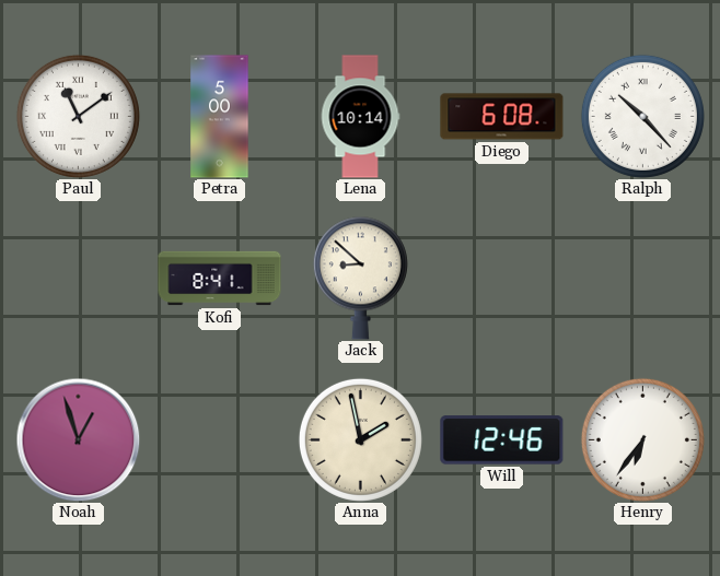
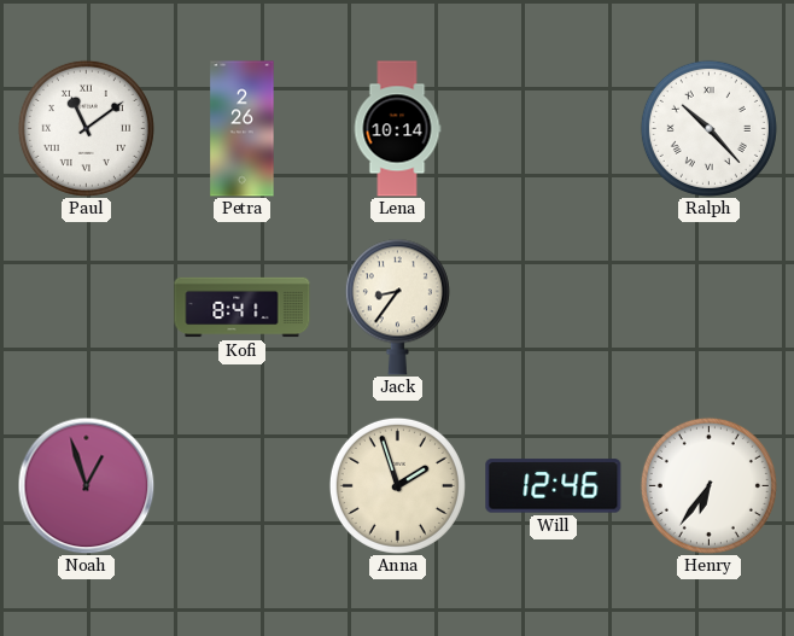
Petra: 5:00 -> 2:26 (243, 129)
Diego: 6:08 -> none (502, 117)
Jack: 8:52 -> 8:36 (397, 307)
Anna: 1:58 -> 1:57 (397, 485)
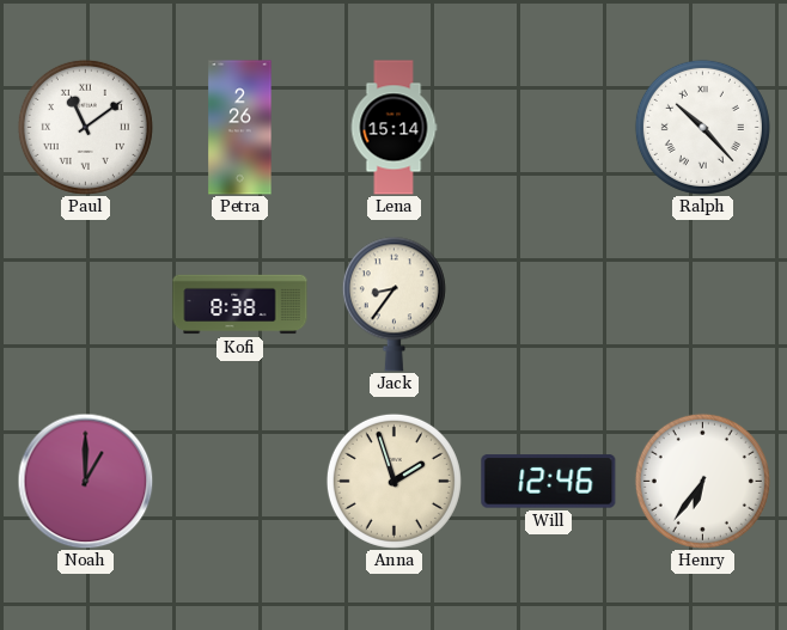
Lena: 10:14 -> 15:14 (393, 128)
Kofi: 8:41 -> 8:38 (240, 305)
Noah: 12:57 -> 1:00 (85, 481)
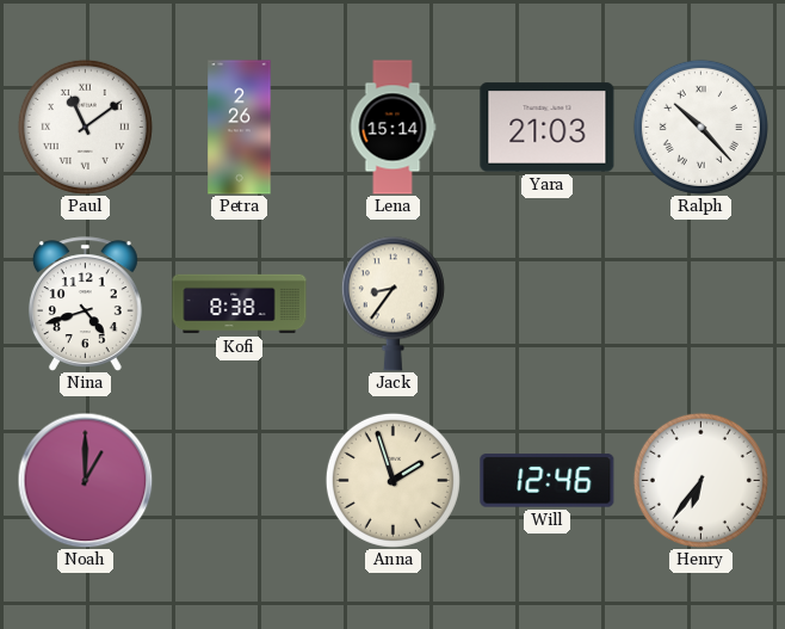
Yara: none -> 21:03 (548, 128)
Nina: none -> 4:42 (85, 304)
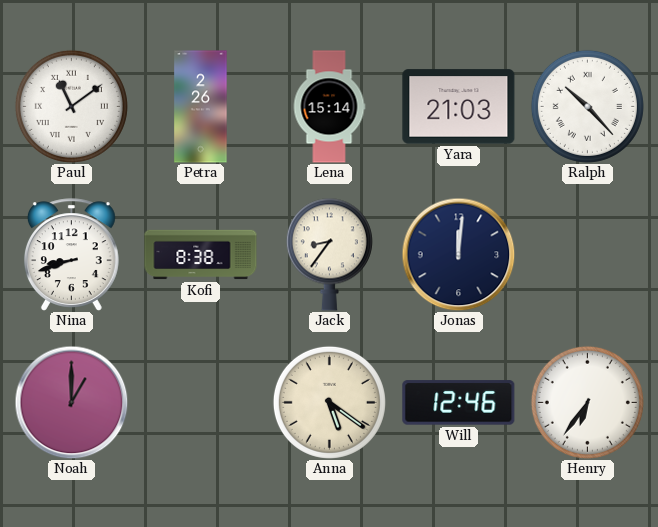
Nina: 4:42 -> 8:42 (71, 255)
Jonas: none -> 12:01 (458, 254)
Anna: 1:57 -> 5:21 (329, 402)
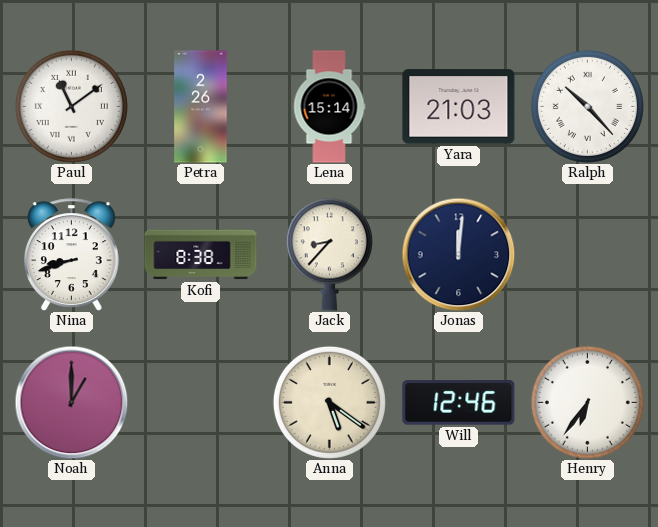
Jack: 8:36 -> 8:37 (329, 254)
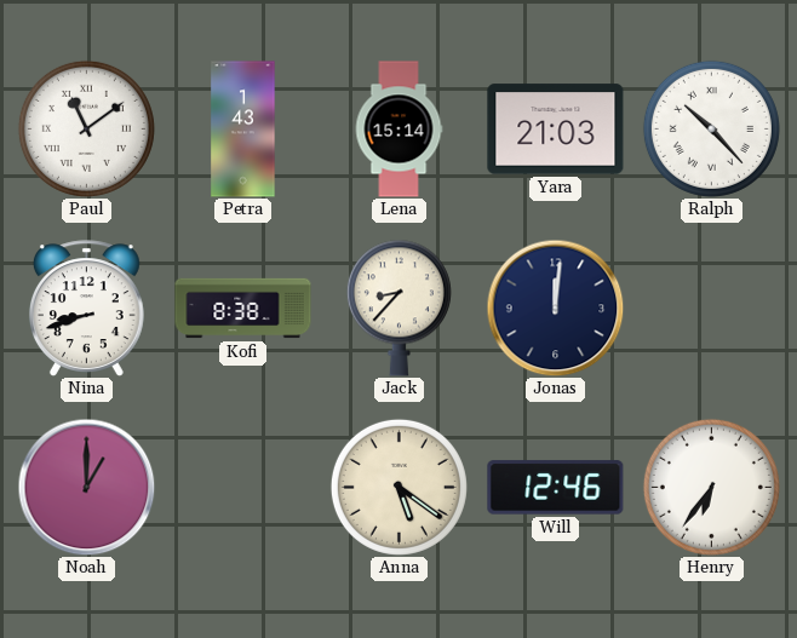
Petra: 2:26 -> 1:43 (243, 130)
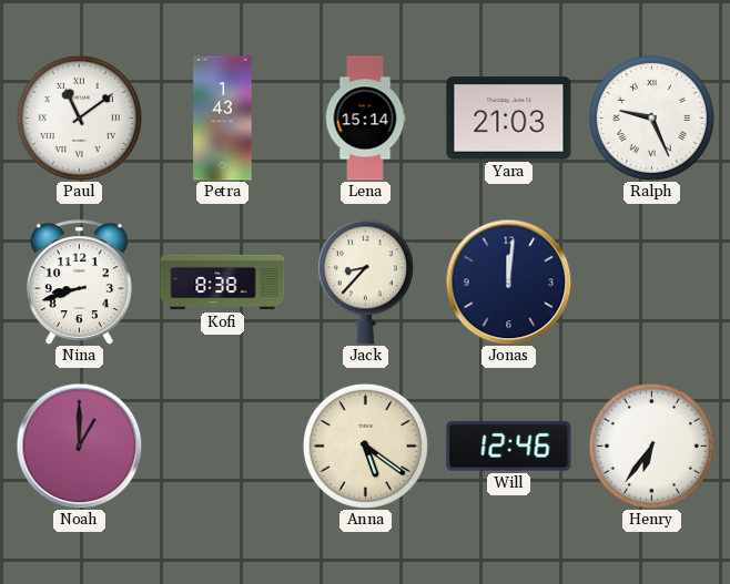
Ralph: 10:23 -> 9:26 (651, 117)
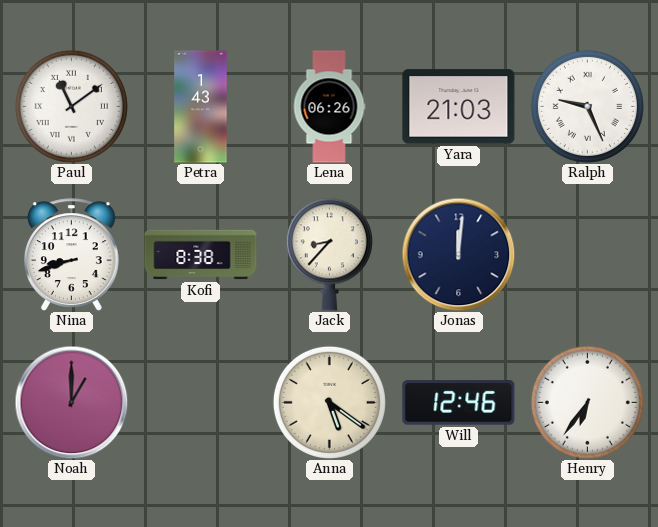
Lena: 15:14 -> 06:26 (329, 107)
